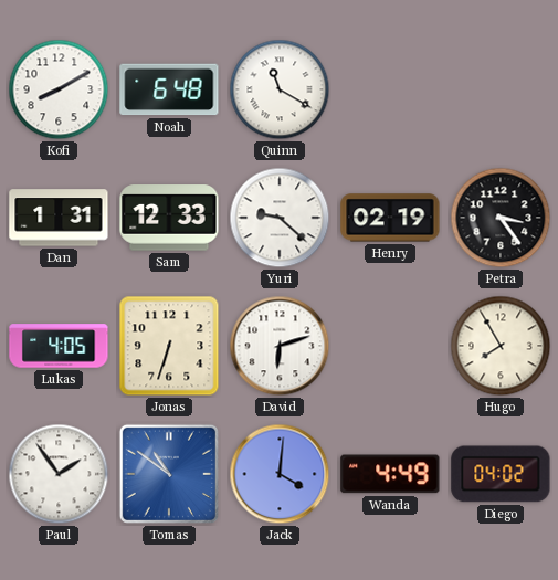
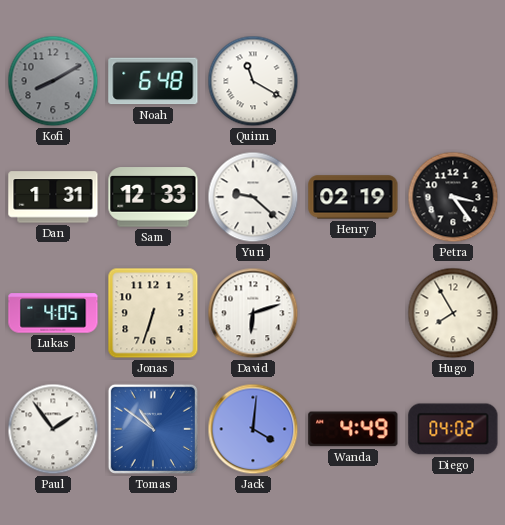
Kofi dial: white -> grey (53, 81)
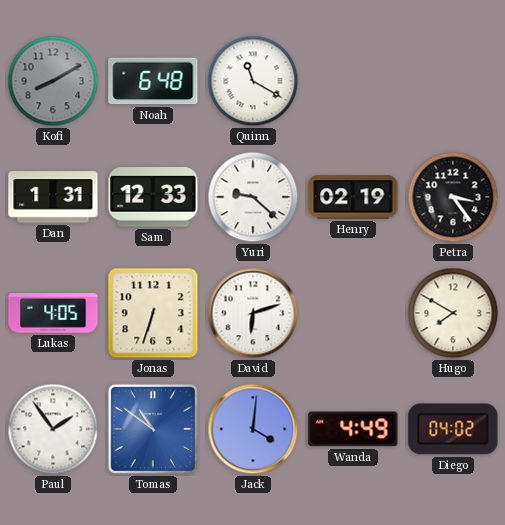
Hugo: 7:55 -> 7:50 (453, 313)
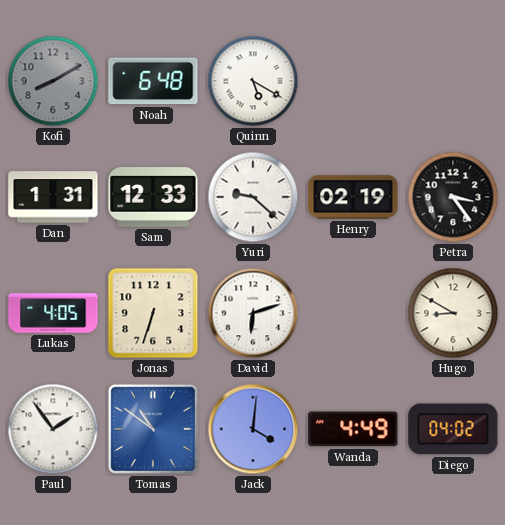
Quinn: 11:20 -> 5:20 (253, 81)
Hugo: 7:50 -> 8:50 (453, 313)
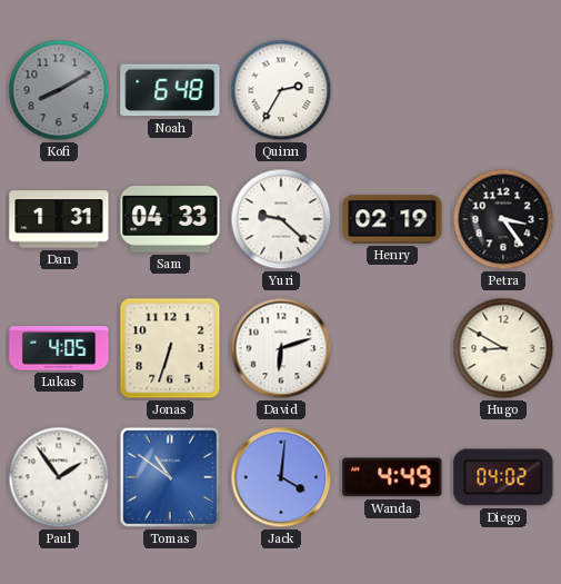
Quinn: 5:20 -> 2:35 (281, 90)
Sam: 12:33 -> 04:33 (170, 219)
